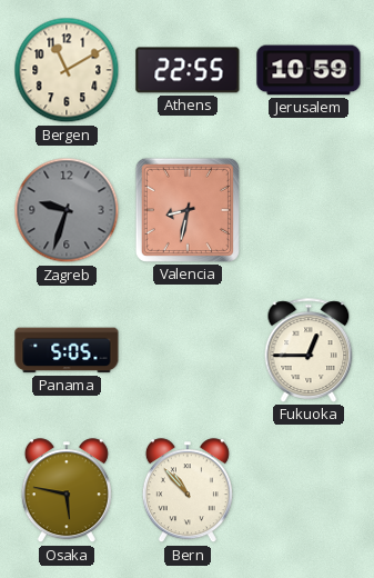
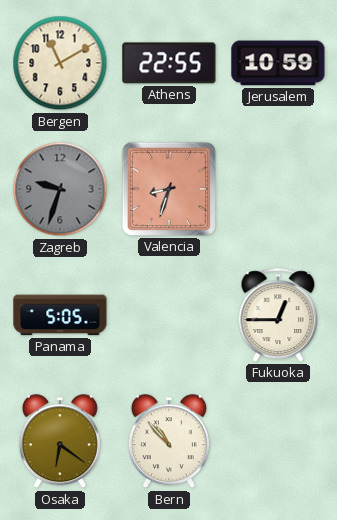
Valencia: 8:32 -> 8:33 (169, 189)
Osaka: 5:47 -> 6:21 (60, 442)
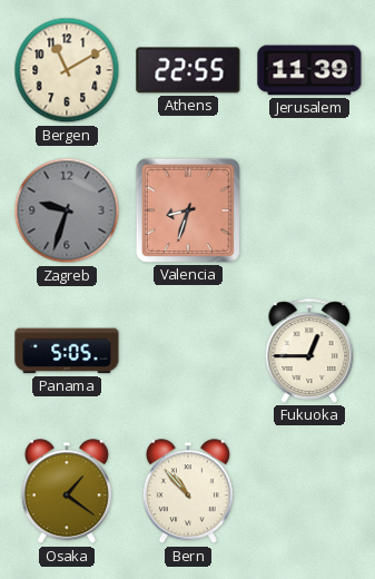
Jerusalem: 10:59 -> 11:39 (309, 70)
Osaka: 6:21 -> 1:21 (67, 492)
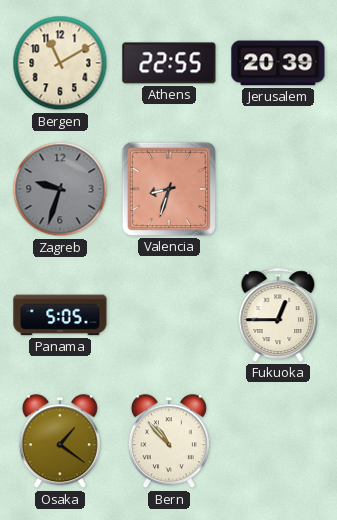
Jerusalem: 11:39 -> 20:39 (278, 63)
